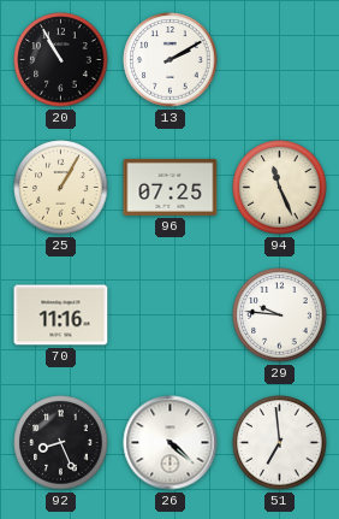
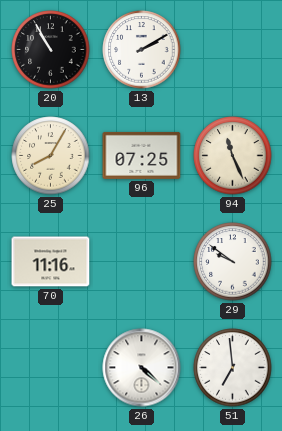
25: 1:05 -> 8:05 (51, 156)
29: 9:46 -> 9:51 (233, 262)
92: 8:26 -> none (61, 443)
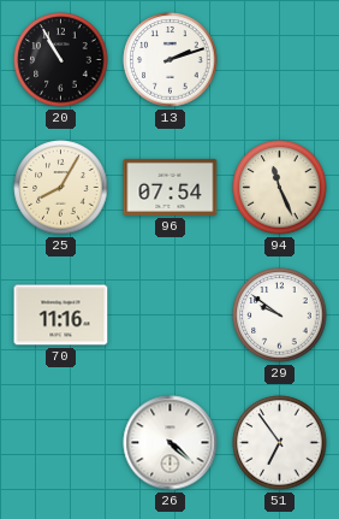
13: 2:10 -> 2:12 (171, 60)
96: 07:25 -> 07:54 (171, 187)
51: 6:59 -> 6:54 (280, 443)
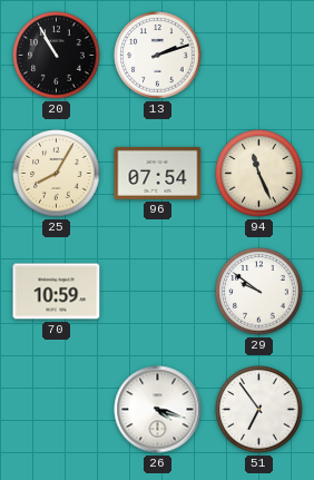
70: 11:16 -> 10:59 (57, 292)
26: 4:22 -> 4:18 (158, 410)
